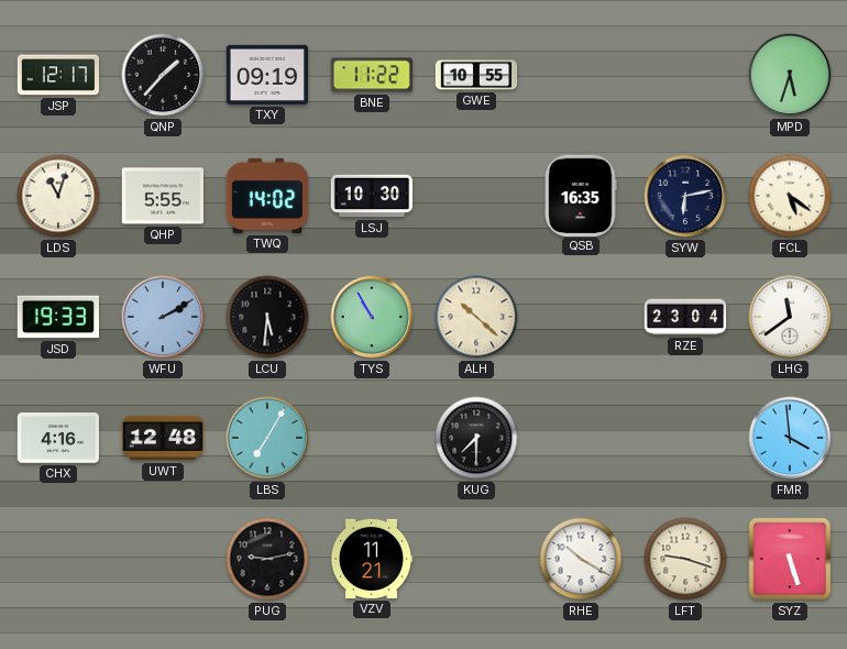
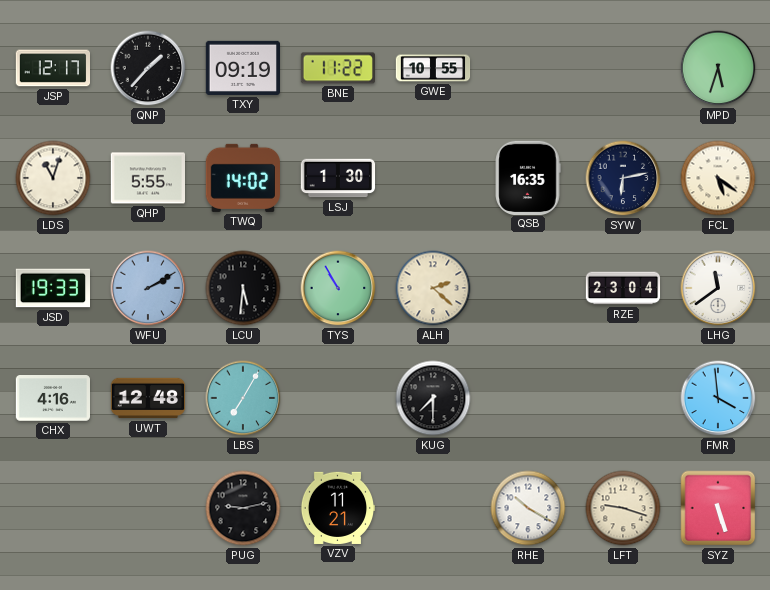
LSJ: 10:30 -> 1:30 (338, 178)
ALH: 10:22 -> 2:22 (433, 288)
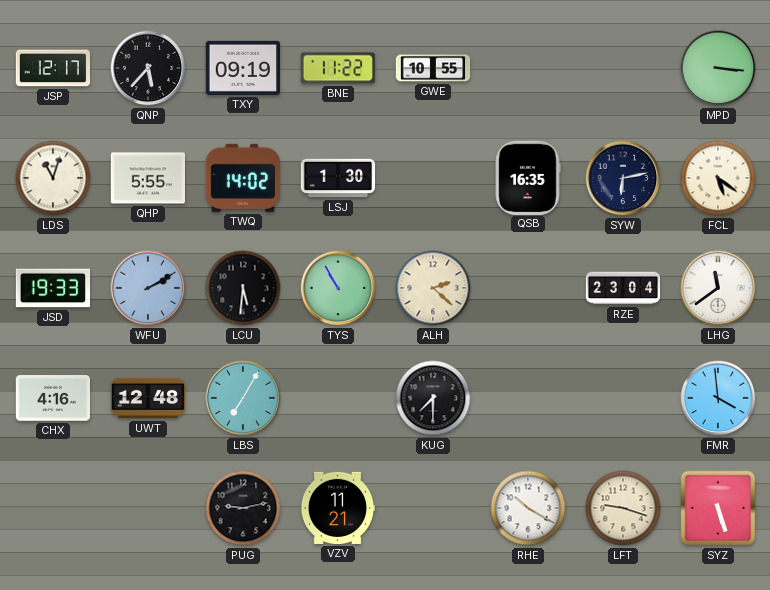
QNP: 1:37 -> 5:37 (148, 68)
MPD: 5:33 -> 3:16 (718, 68)
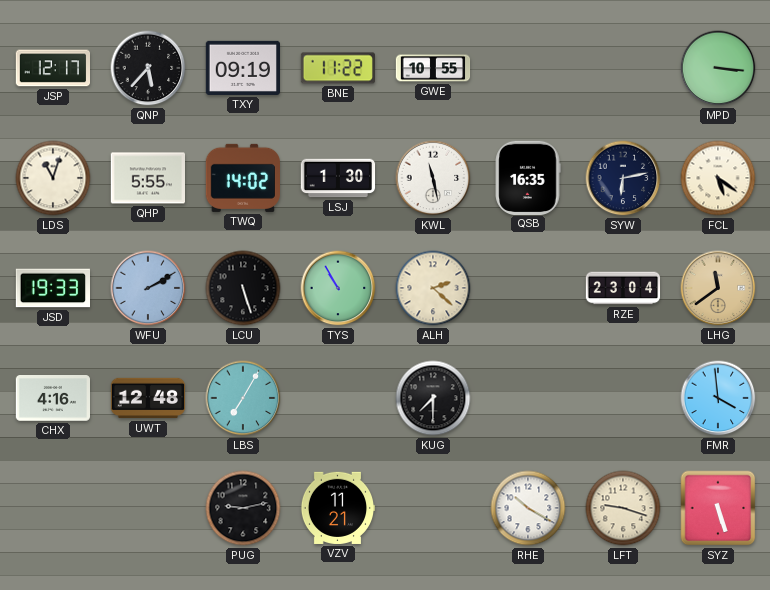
KWL: none -> 11:28 (433, 178)
LCU: 5:31 -> 5:27 (243, 288)
LHG dial: white -> champagne (718, 288)
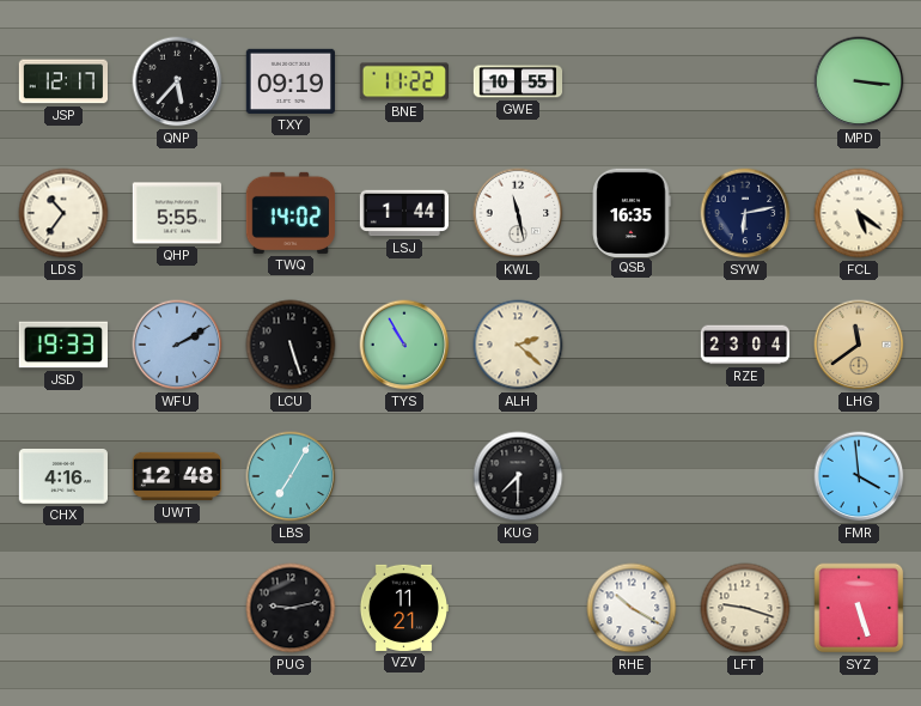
LDS: 11:03 -> 10:36 (63, 213)
LSJ: 1:30 -> 1:44 (404, 213)
